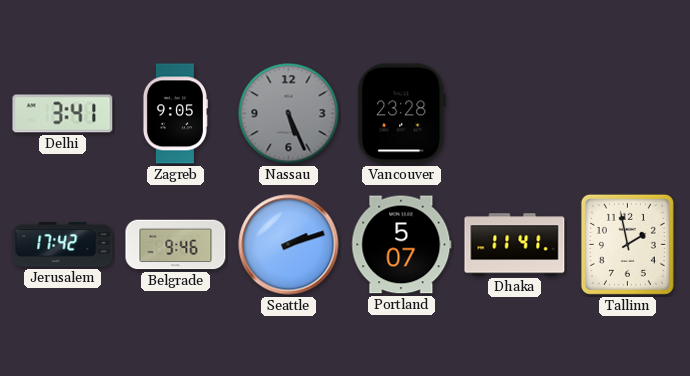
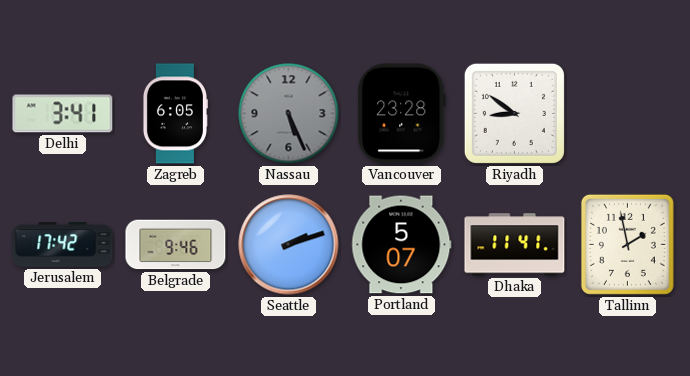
Zagreb: 9:05 -> 6:05 (175, 114)
Riyadh: none -> 8:51 (514, 113)
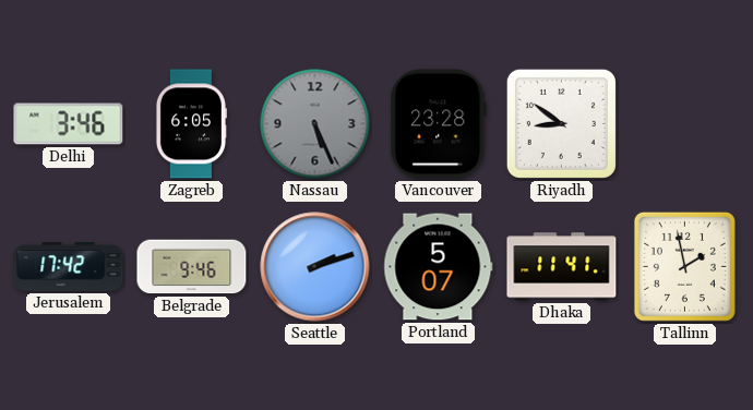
Delhi: 3:41 -> 3:46 (69, 124)
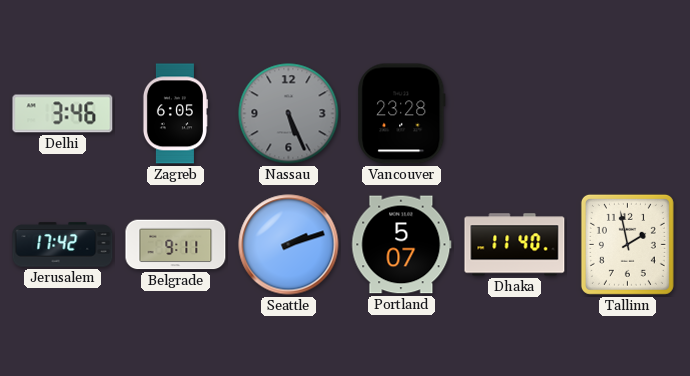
Riyadh: 8:51 -> none (561, 123)
Belgrade: 9:46 -> 9:11 (176, 245)
Dhaka: 11:41 -> 11:40 (515, 245)
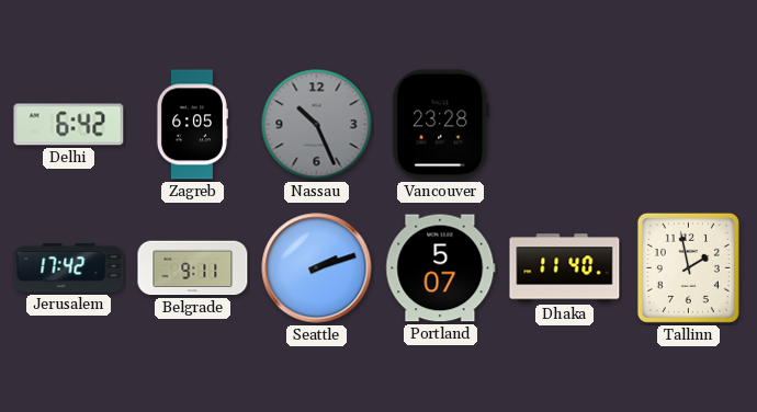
Delhi: 3:46 -> 6:42 (69, 125)
Nassau: 5:26 -> 10:26 (317, 125)
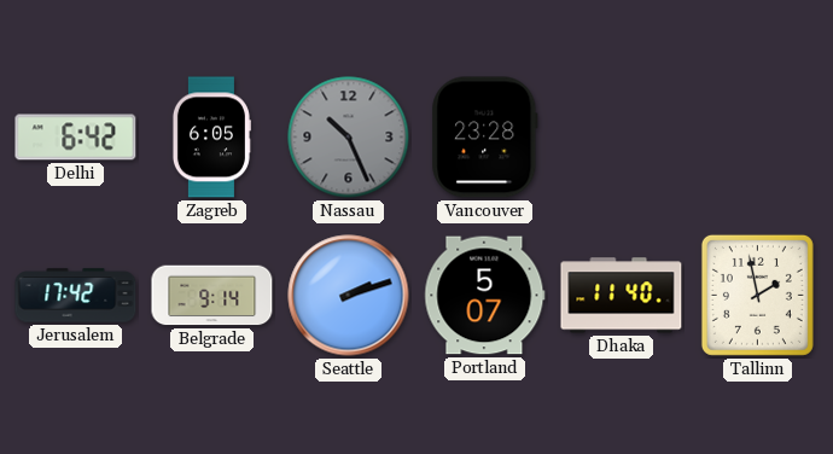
Belgrade: 9:11 -> 9:14 (212, 296)
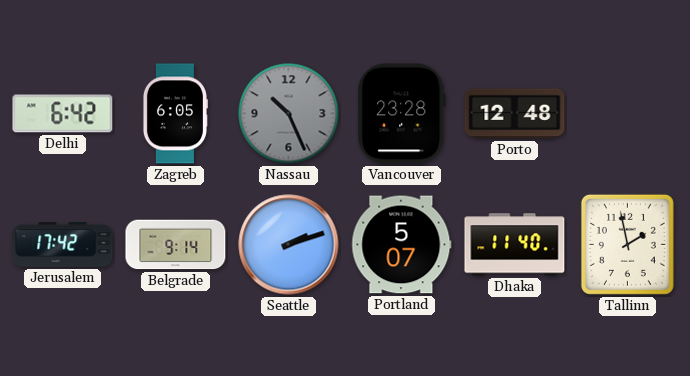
Porto: none -> 12:48 (515, 114)
